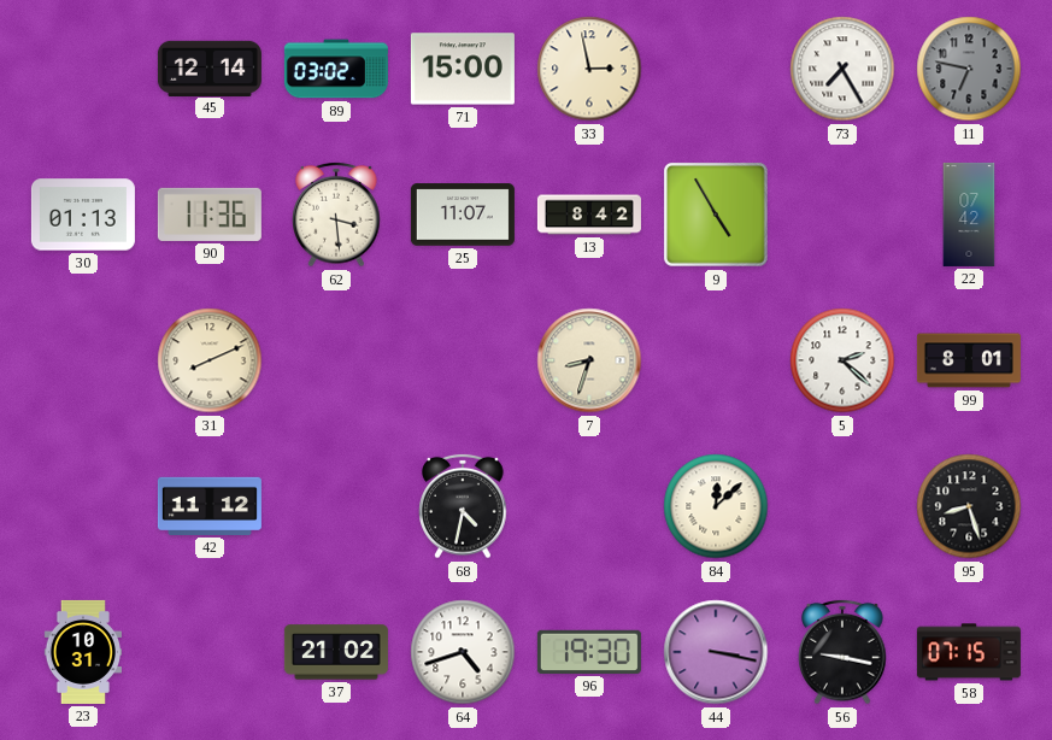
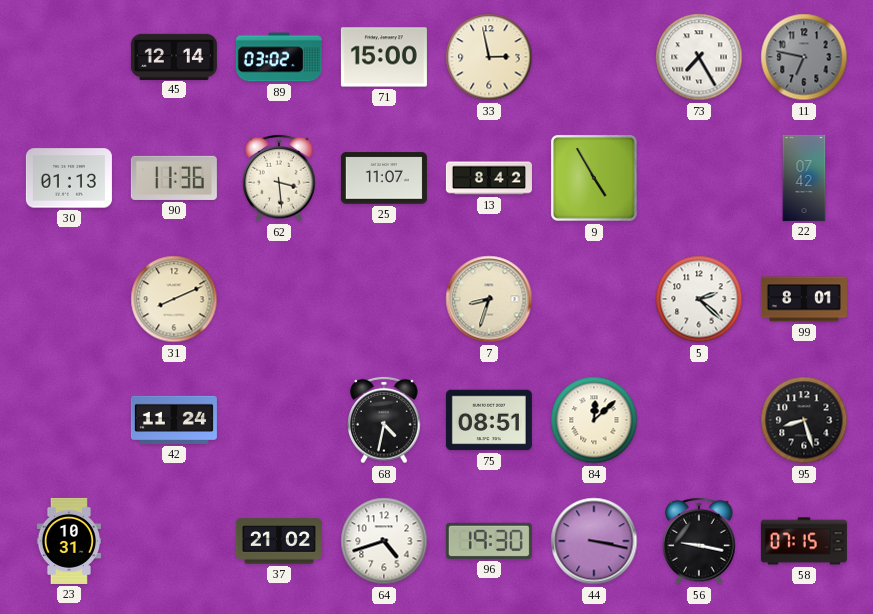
42: 11:12 -> 11:24 (174, 420)
75: none -> 08:51 (489, 420)
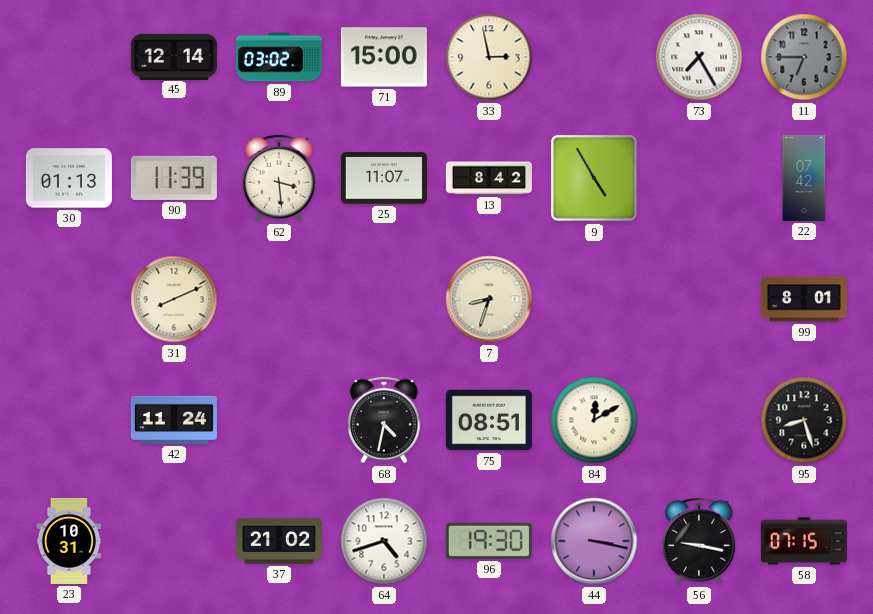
11: 6:47 -> 6:45 (804, 57)
90: 11:36 -> 11:39 (174, 178)
5: 2:22 -> none (699, 299)
84: 12:08 -> 12:10 (594, 420)
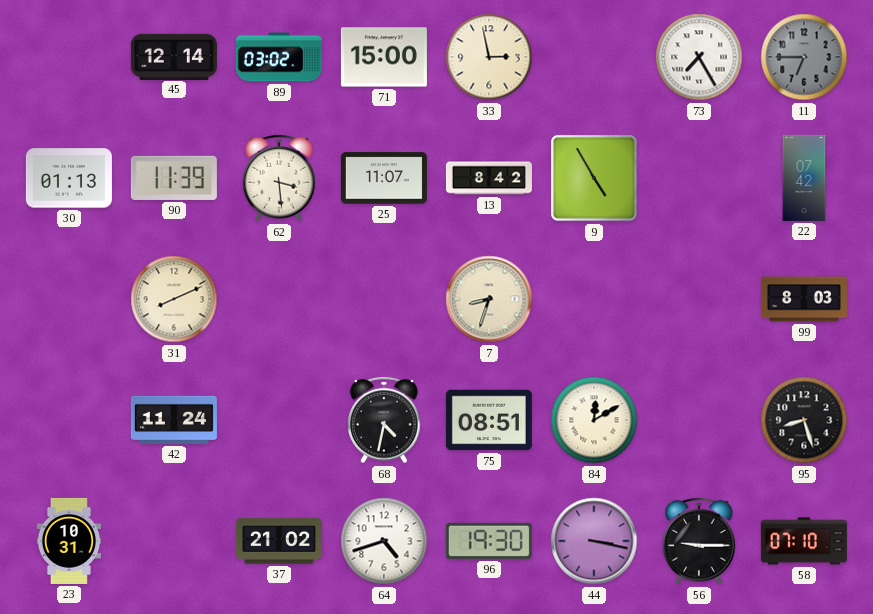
99: 8:01 -> 8:03 (804, 299)
56: 9:17 -> 9:15 (699, 541)
58: 07:15 -> 07:10 (804, 541)
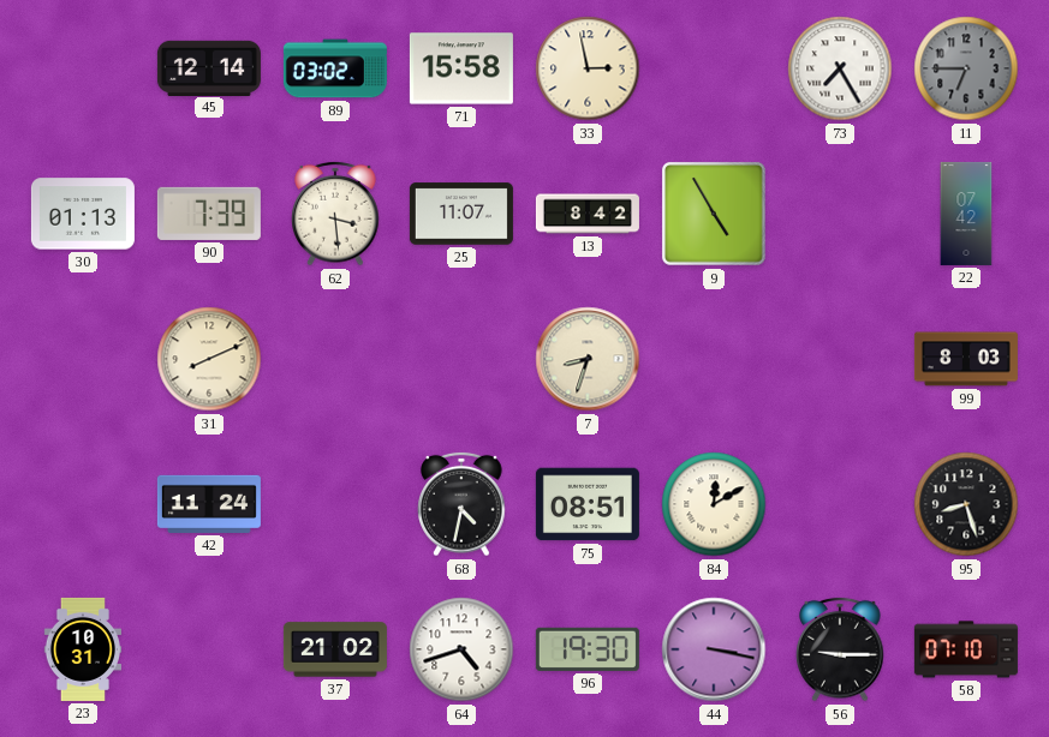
71: 15:00 -> 15:58 (461, 68)
90: 11:39 -> 7:39 (209, 214)
